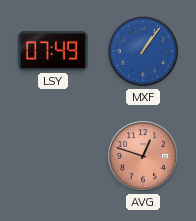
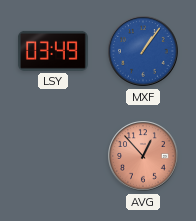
LSY: 07:49 -> 03:49 (54, 51)
AVG: 12:48 -> 12:53 (143, 156)
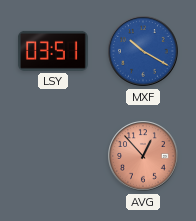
LSY: 03:49 -> 03:51 (54, 51)
MXF: 1:06 -> 10:20 (143, 51)
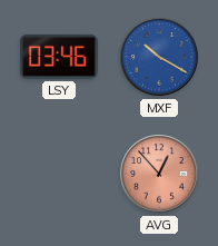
LSY: 03:51 -> 03:46 (60, 57)
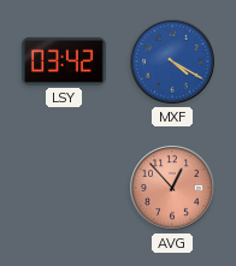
LSY: 03:46 -> 03:42 (65, 61)
MXF: 10:20 -> 4:20 (172, 61)
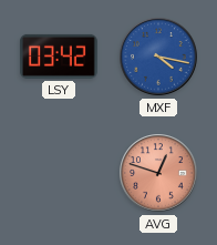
MXF: 4:20 -> 4:17 (158, 57)
AVG: 12:53 -> 12:48 (158, 173)
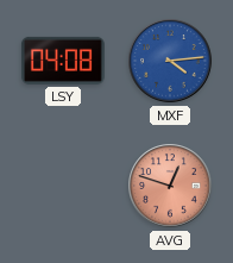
LSY: 03:42 -> 04:08 (64, 61)
MXF: 4:17 -> 4:14 (170, 61)
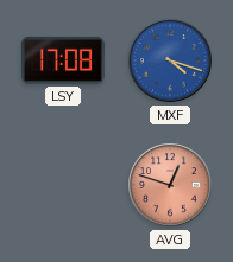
LSY: 04:08 -> 17:08 (64, 60)
MXF: 4:14 -> 4:18 (170, 60)
